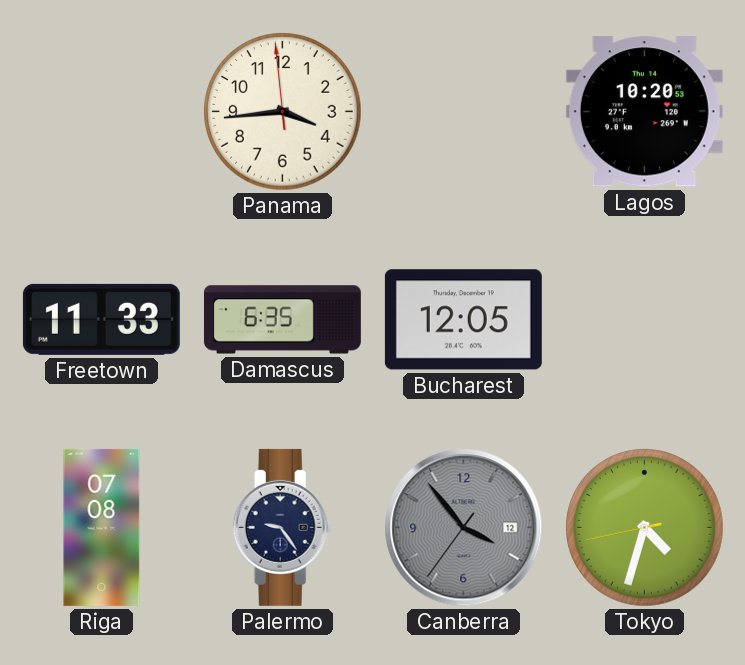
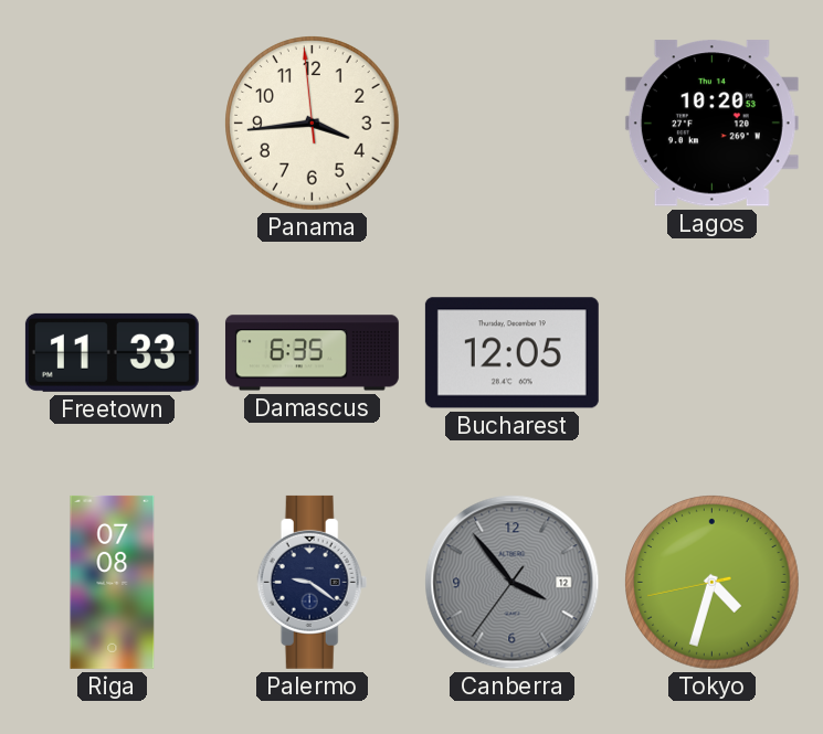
Palermo: 9:24 -> 9:21 (313, 582)
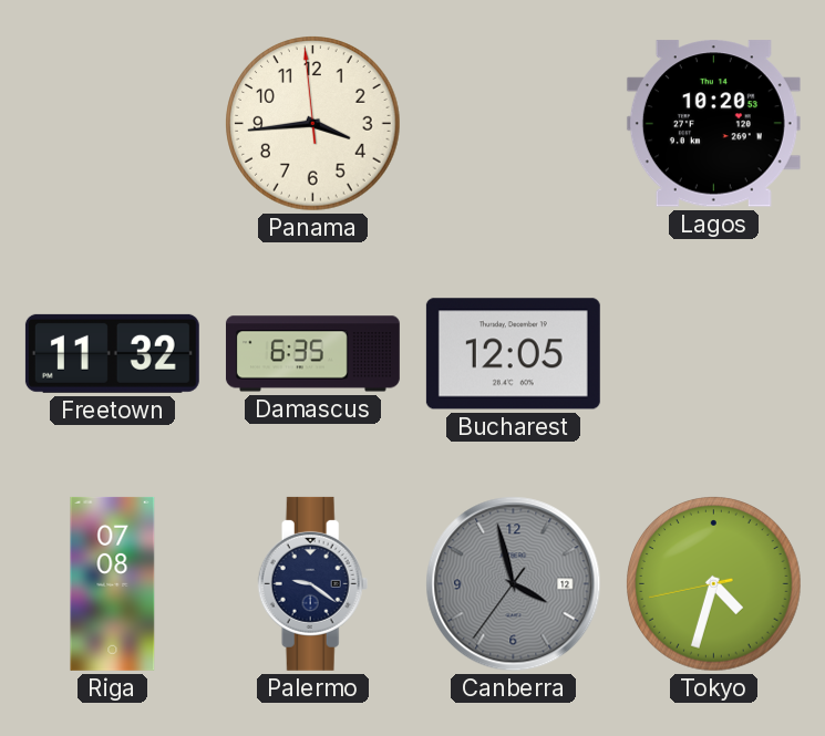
Freetown: 11:33 -> 11:32 (112, 353)
Canberra: 3:53 -> 3:57 (514, 584)
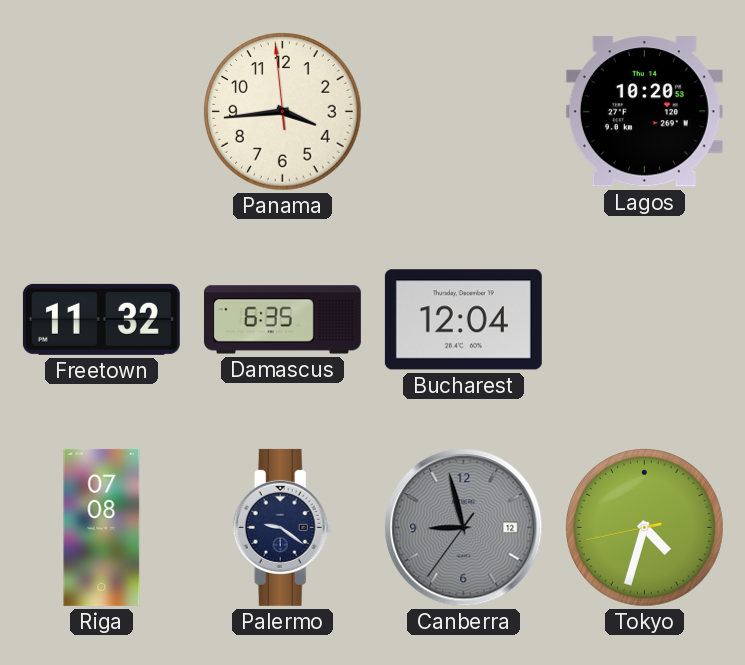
Bucharest: 12:05 -> 12:04 (463, 320)
Canberra: 3:57 -> 8:57 (464, 528)
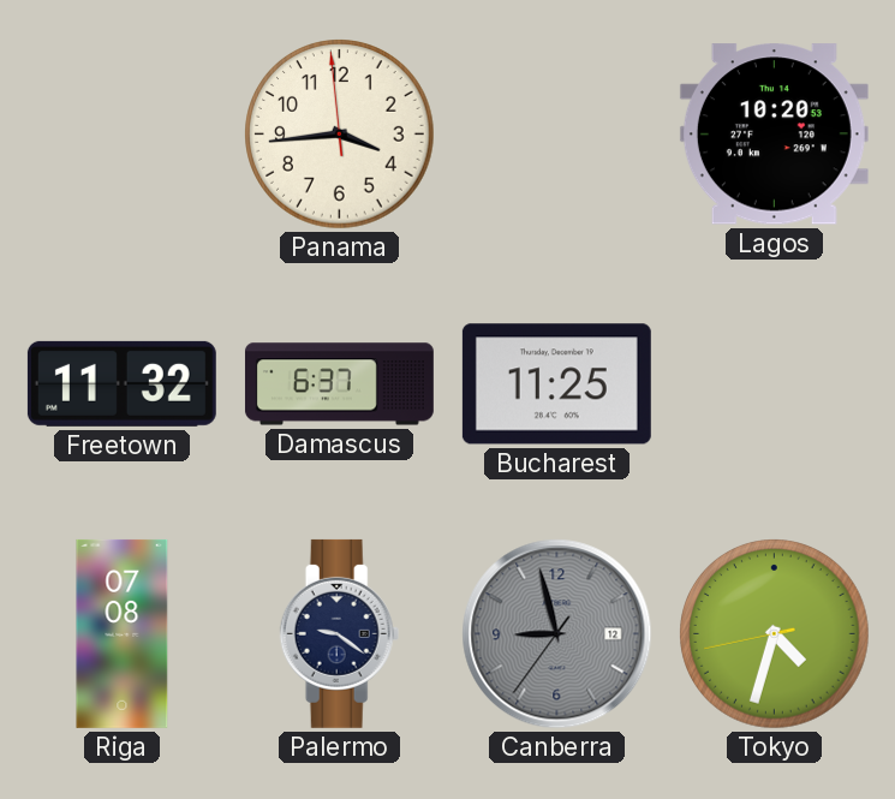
Damascus: 6:35 -> 6:37 (339, 384)
Bucharest: 12:04 -> 11:25 (556, 384)
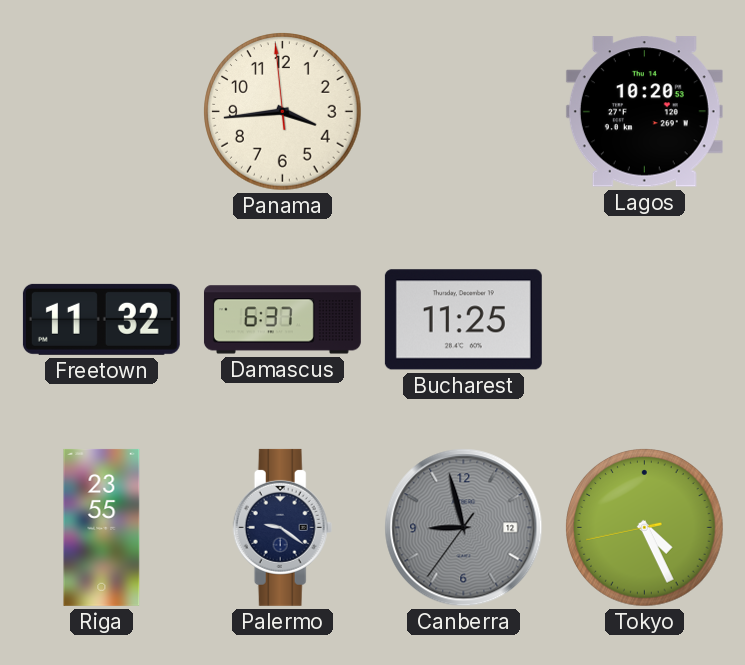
Riga: 07:08 -> 23:55 (102, 527)
Tokyo: 4:32 -> 4:25 (645, 528)
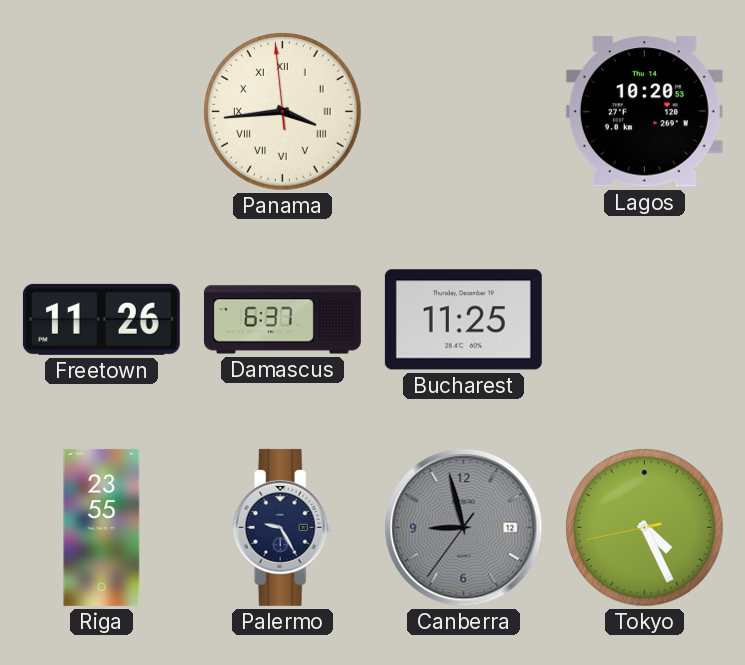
Panama numerals: Arabic -> Roman (283, 112)
Freetown: 11:32 -> 11:26 (101, 319)
Palermo: 9:21 -> 9:25 (283, 527)
